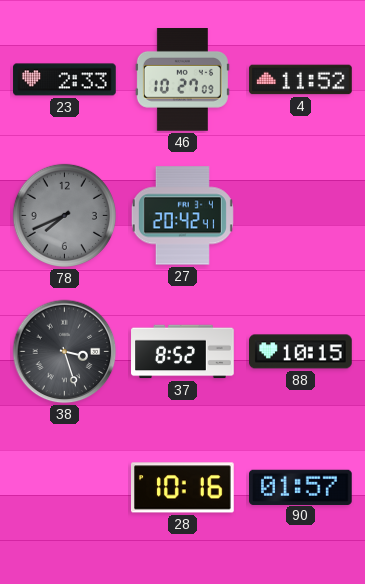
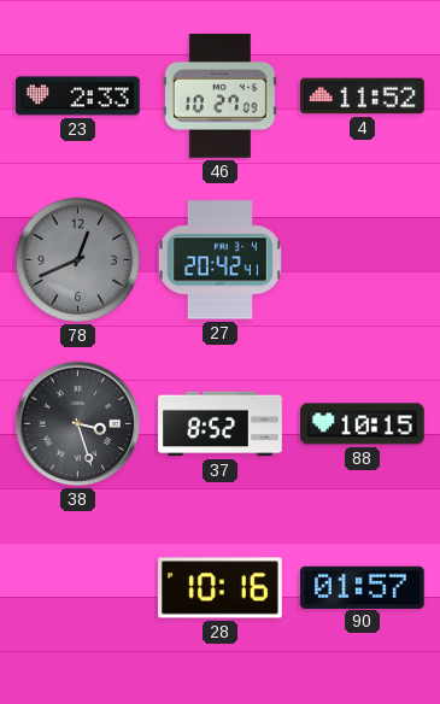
78: 7:41 -> 12:41 (77, 259)
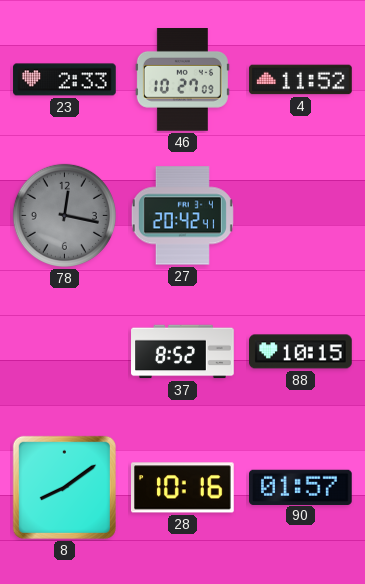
78: 12:41 -> 12:17 (64, 215)
38: 3:27 -> none (78, 424)
8: none -> 8:09 (64, 487)
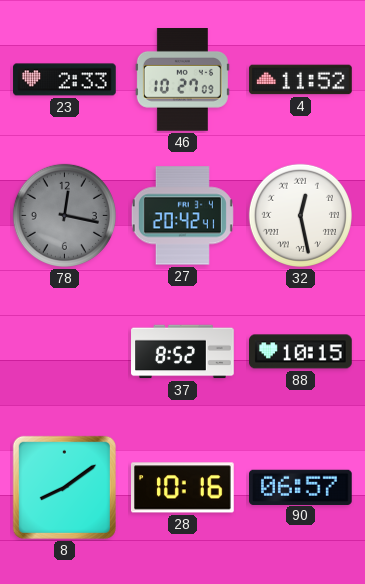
32: none -> 12:28 (300, 215)
90: 01:57 -> 06:57 (301, 487)
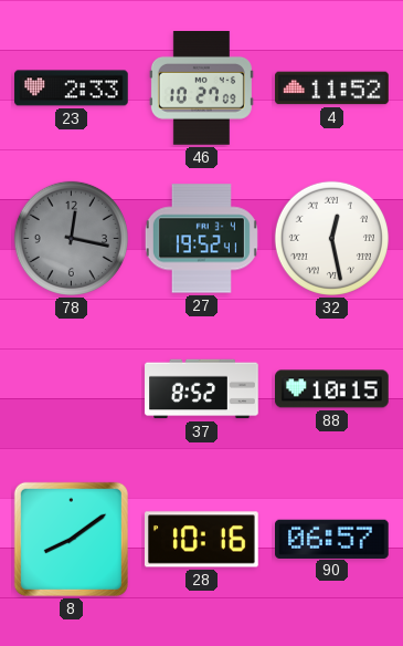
27: 20:42 -> 19:52 (201, 239)
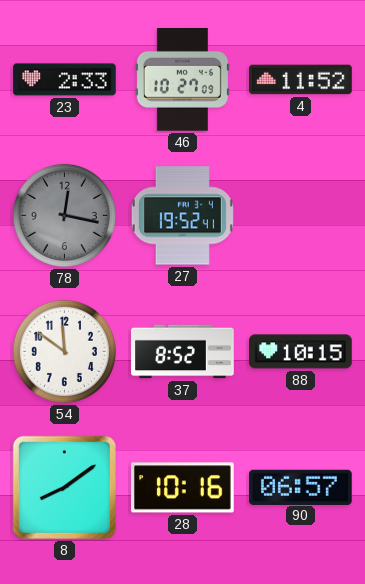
32: 12:28 -> none (331, 238)
54: none -> 11:51 (64, 351)
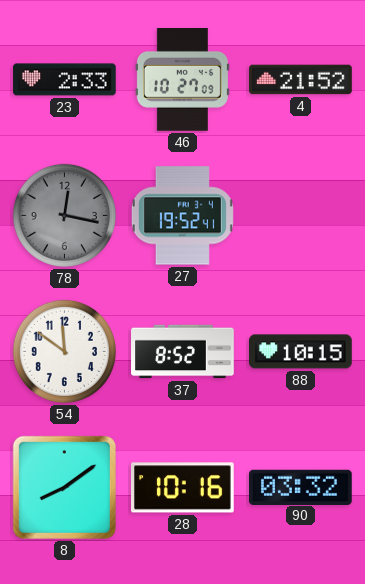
4: 11:52 -> 21:52 (301, 80)
90: 06:57 -> 03:32 (301, 487)
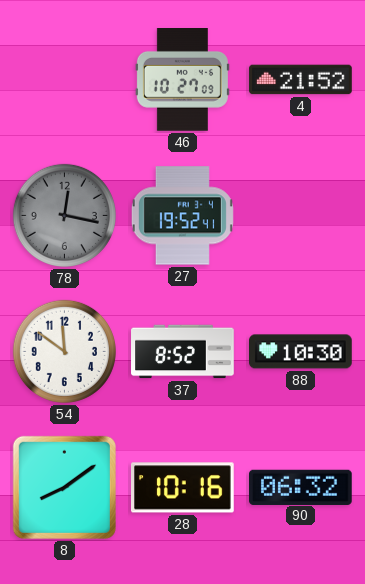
23: 2:33 -> none (65, 80)
88: 10:15 -> 10:30 (301, 352)
90: 03:32 -> 06:32 (301, 487)
